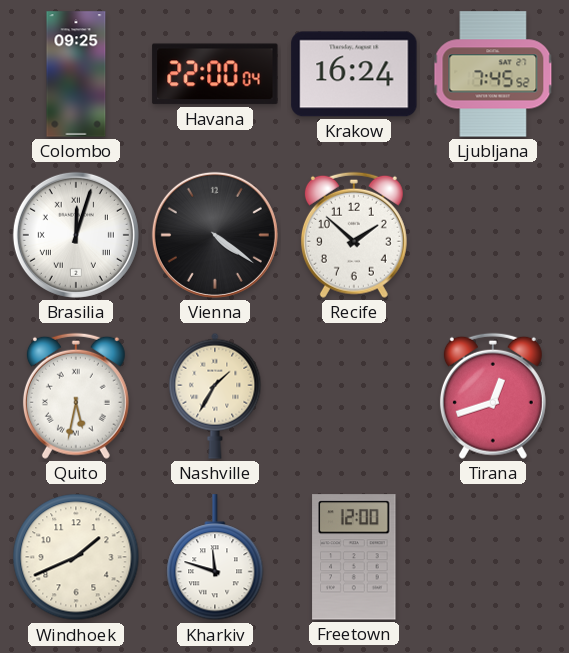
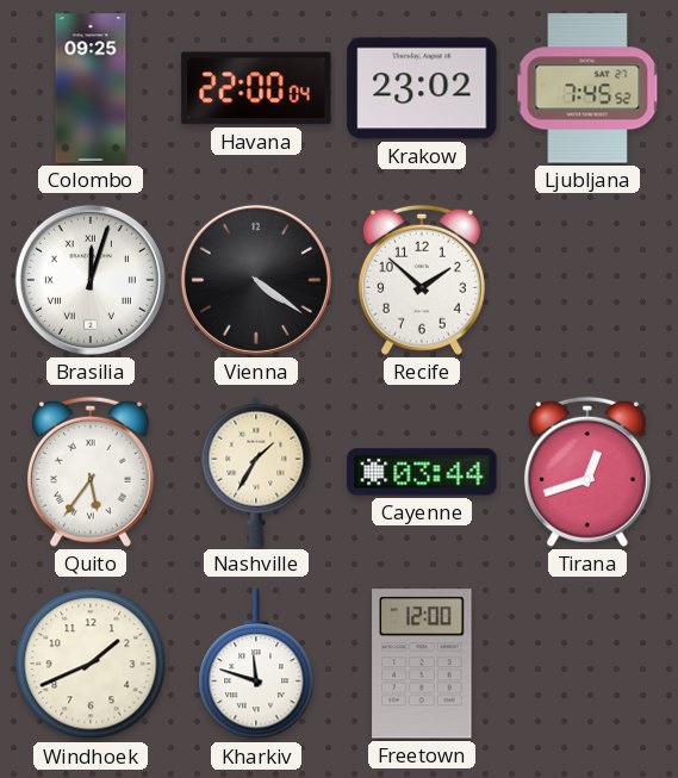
Krakow: 16:24 -> 23:02 (422, 88)
Quito: 5:32 -> 5:36 (91, 472)
Cayenne: none -> 03:44 (422, 472)
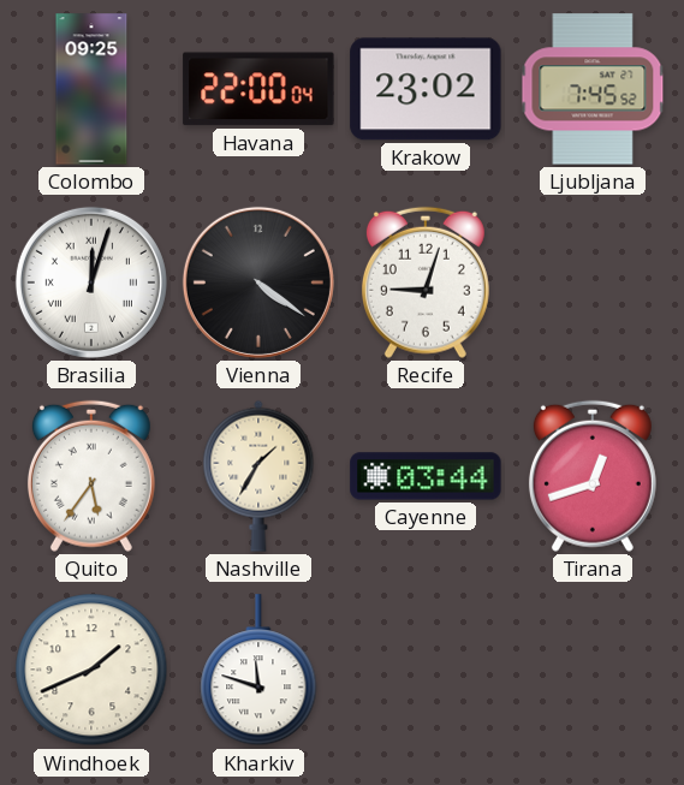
Recife: 1:52 -> 9:03 (426, 283)
Freetown: 12:00 -> none (422, 664)
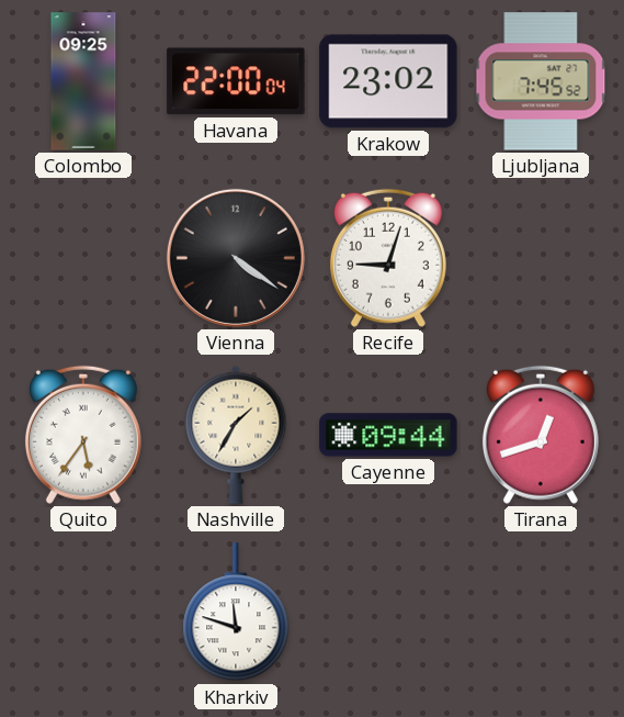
Brasilia: 12:03 -> none (91, 283)
Cayenne: 03:44 -> 09:44 (388, 435)
Windhoek: 1:41 -> none (91, 670)
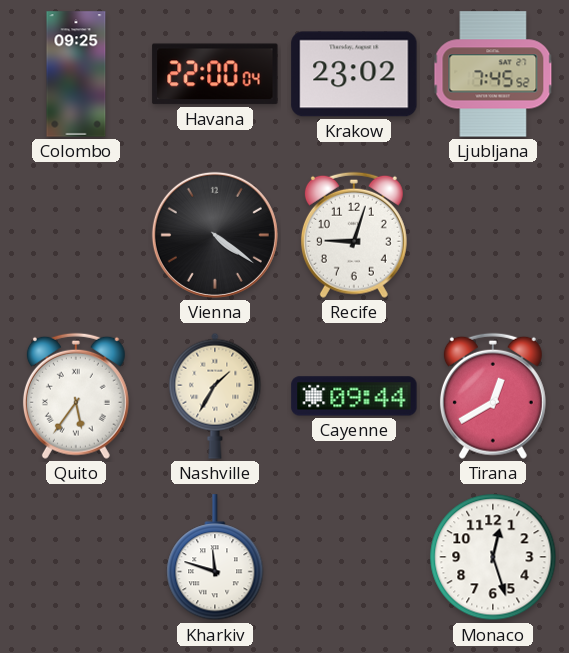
Tirana: 12:42 -> 12:40 (493, 396)
Monaco: none -> 12:27 (493, 557)
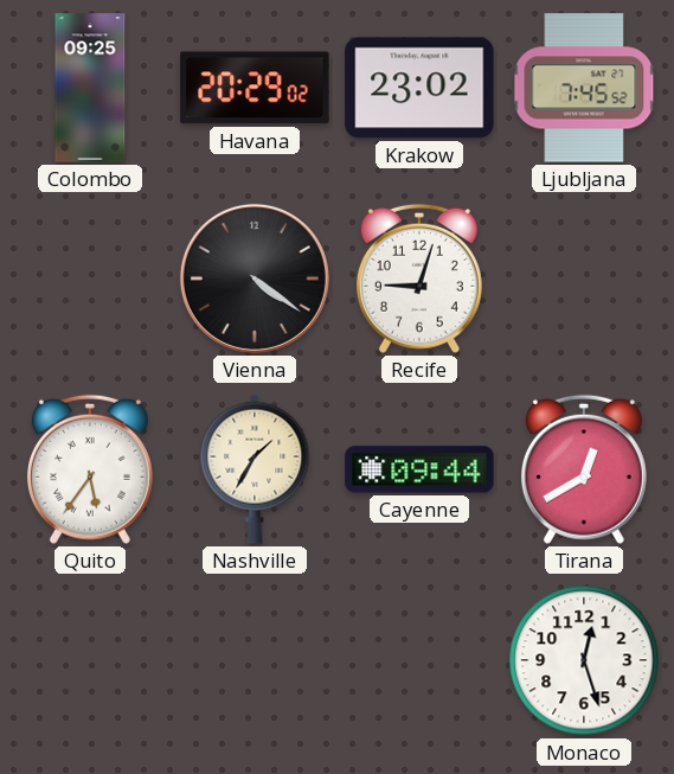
Havana: 22:00 -> 20:29 (255, 88)
Kharkiv: 11:48 -> none (215, 558)
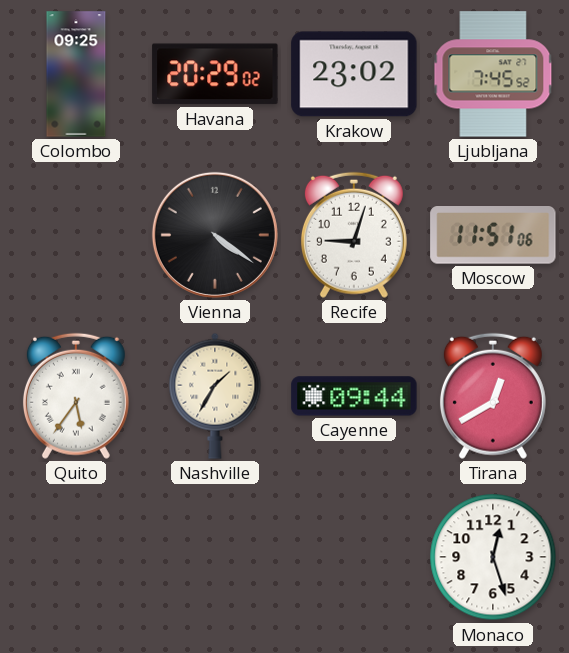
Moscow: none -> 11:51 (493, 235)
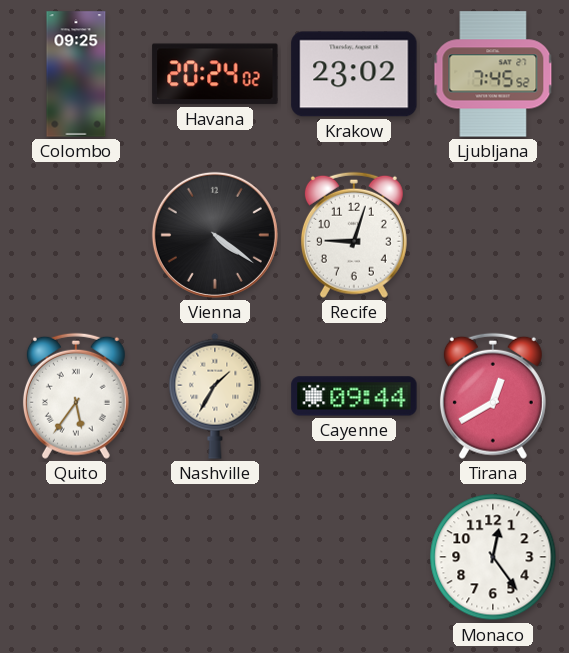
Havana: 20:29 -> 20:24 (215, 74)
Moscow: 11:51 -> none (493, 235)
Monaco: 12:27 -> 12:24 (493, 557)
